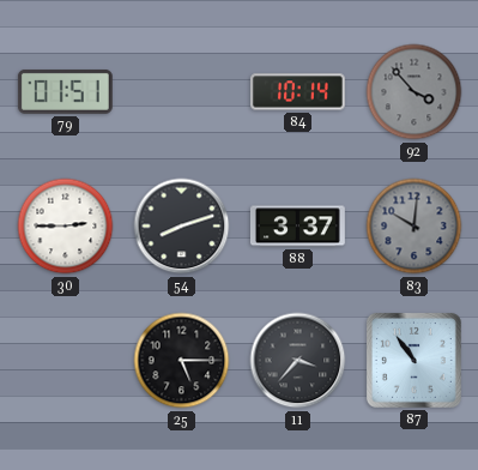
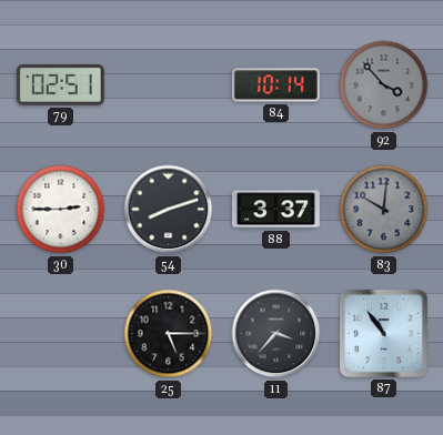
79: 01:51 -> 02:51 (60, 84)
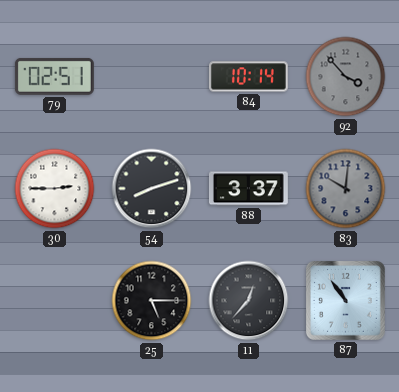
11: 3:37 -> 12:37 (249, 301)
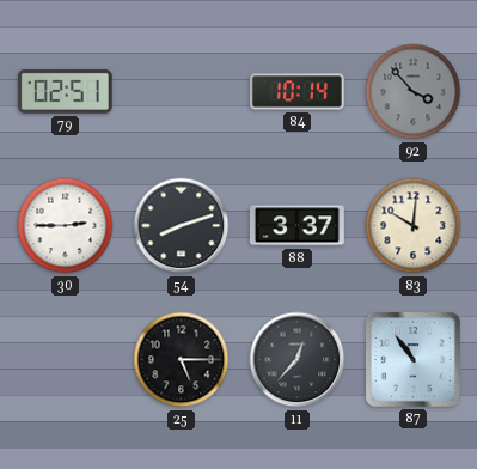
83 dial: grey -> cream (414, 226)
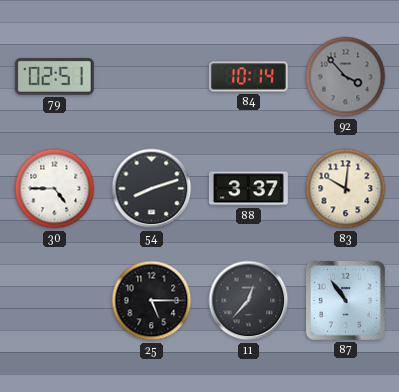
30: 2:45 -> 4:45 (55, 189)
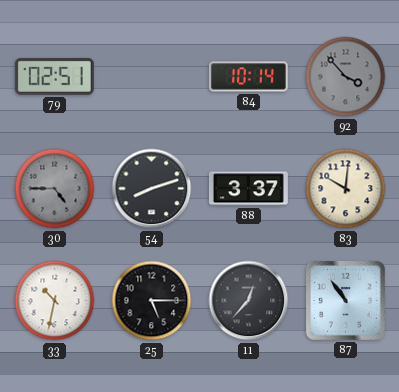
30 dial: white -> grey (55, 189)
33: none -> 10:32 (55, 301)
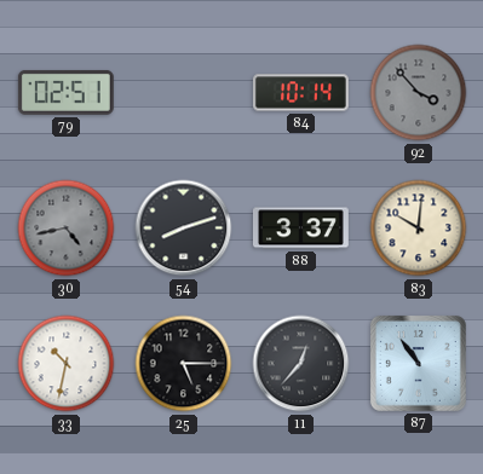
30: 4:45 -> 4:43 (67, 229)
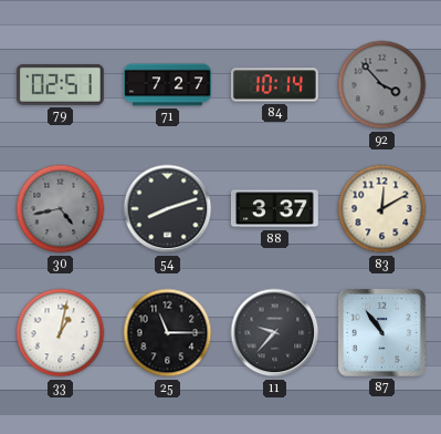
71: none -> 7:27 (168, 85)
83: 10:01 -> 12:10 (382, 209)
33: 10:32 -> 1:02 (61, 333)
25: 5:15 -> 11:15 (168, 333)
11: 12:37 -> 9:37 (275, 333)
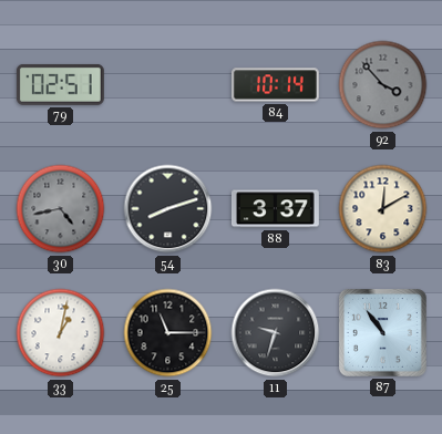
71: 7:27 -> none (168, 85)
11: 9:37 -> 9:33 (276, 333)
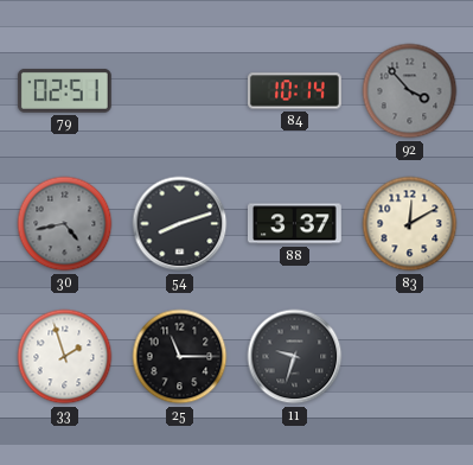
33: 1:02 -> 1:57 (65, 357)
87: 10:54 -> none (382, 332)
